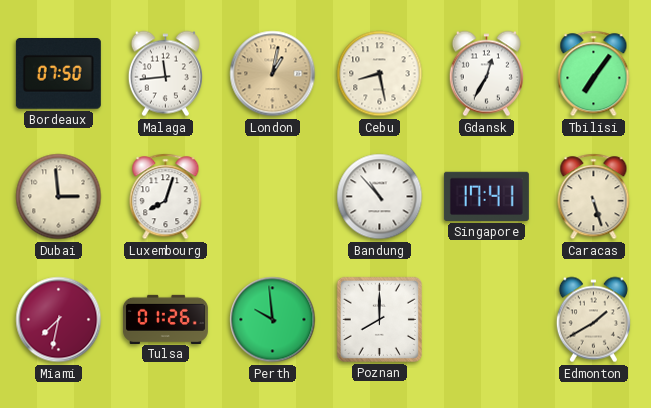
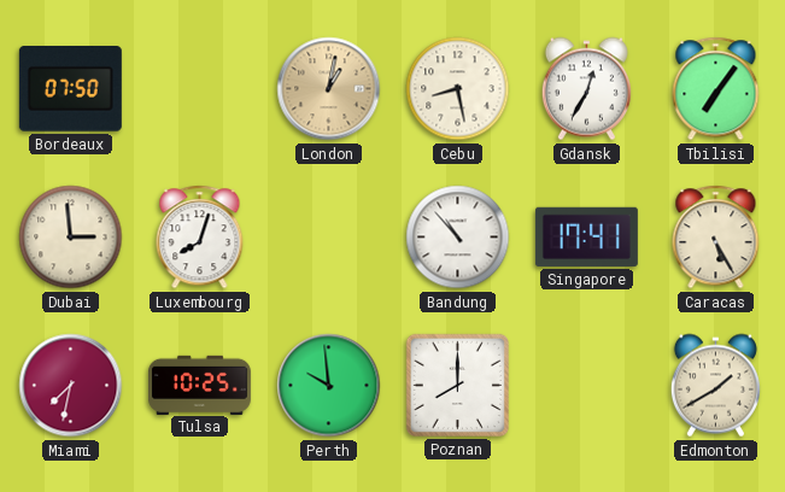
Malaga: 11:44 -> none (165, 74)
Caracas: 5:27 -> 5:25 (716, 238)
Tulsa: 01:26 -> 10:25 (199, 385)
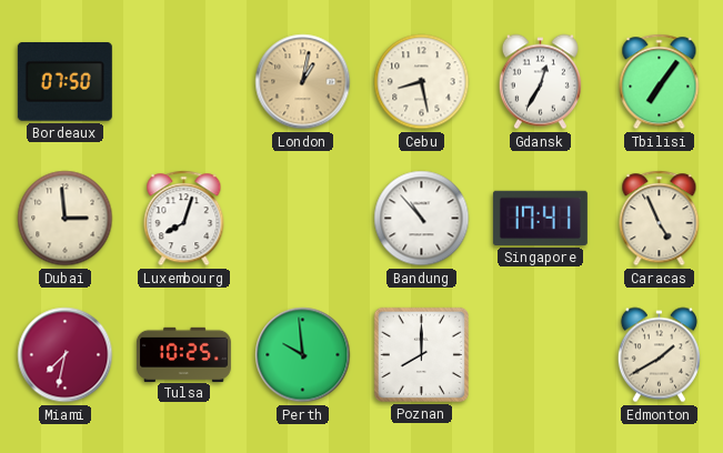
Caracas: 5:25 -> 4:56 (660, 219)
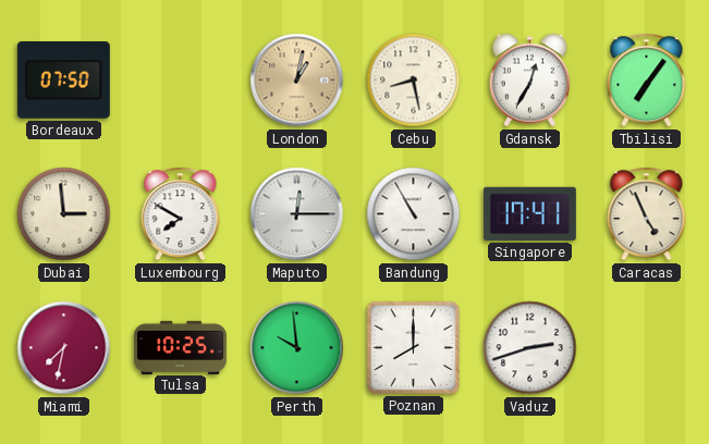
Luxembourg: 8:03 -> 7:50 (181, 214)
Maputo: none -> 12:15 (297, 214)
Bandung: 10:53 -> 10:55 (414, 214)
Vaduz: none -> 2:42 (530, 348)
Edmonton: 1:40 -> none (659, 355)
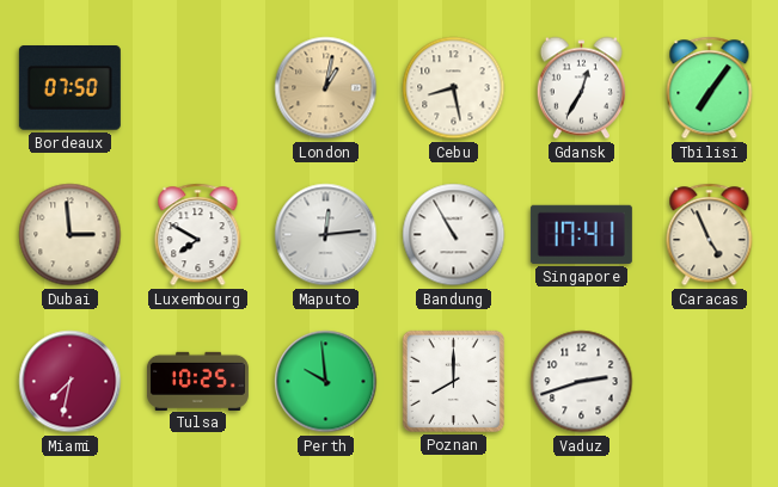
Maputo: 12:15 -> 12:14 (326, 235)
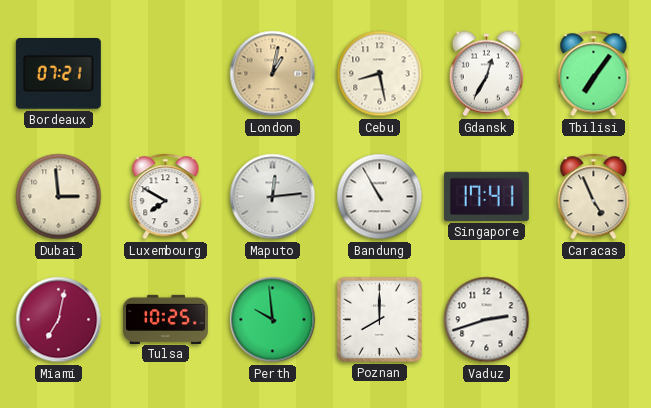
Bordeaux: 07:50 -> 07:21 (58, 74)
Miami: 7:32 -> 7:02 (59, 320)
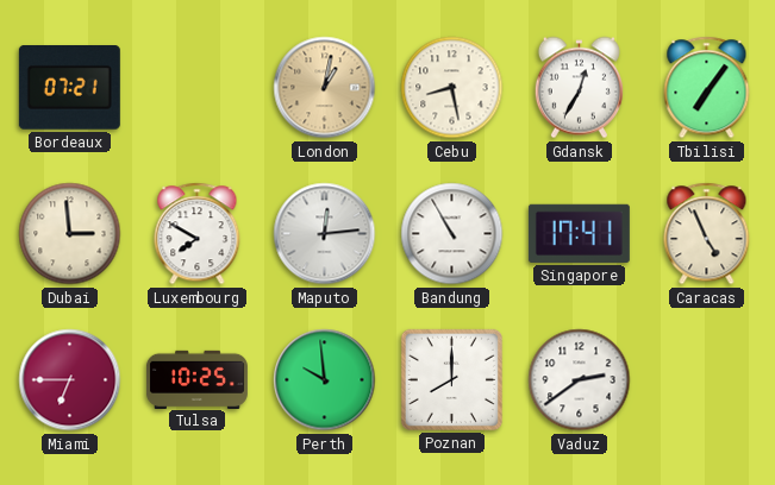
Miami: 7:02 -> 6:45 (70, 380)
Vaduz: 2:42 -> 2:39 (580, 380)
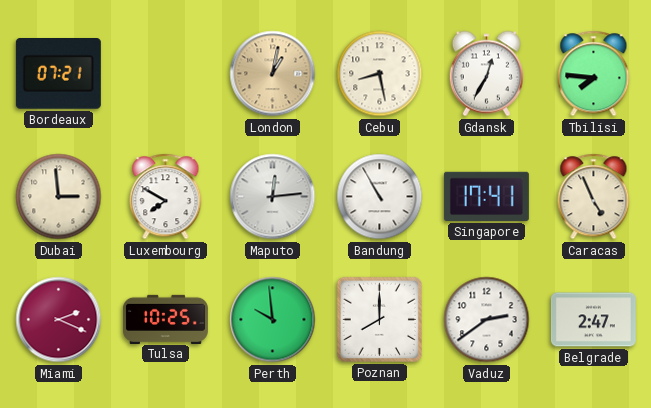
Tbilisi: 7:06 -> 7:46 (594, 74)
Miami: 6:45 -> 2:19 (59, 320)
Belgrade: none -> 2:47 (593, 320)
